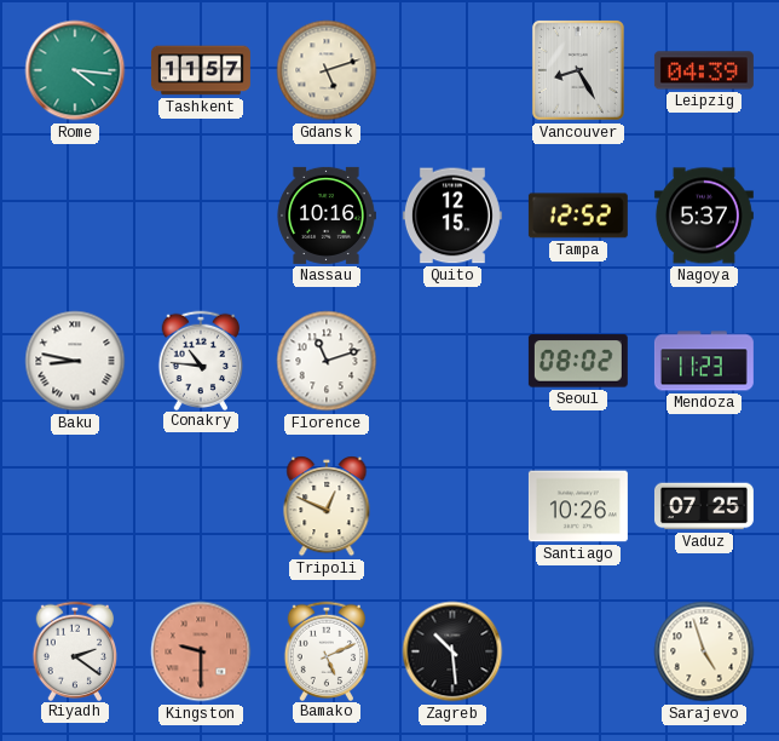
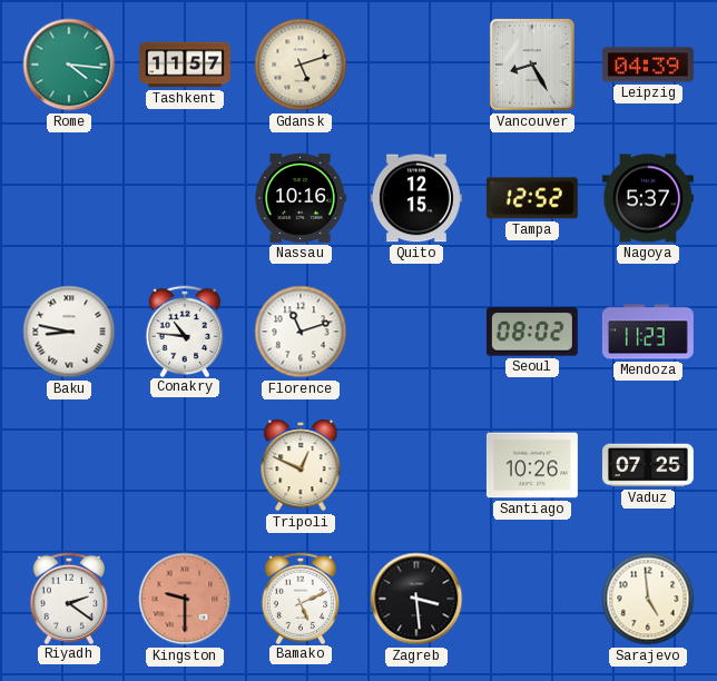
Zagreb: 10:29 -> 3:29 (416, 599)
Sarajevo: 4:57 -> 4:59 (648, 599)
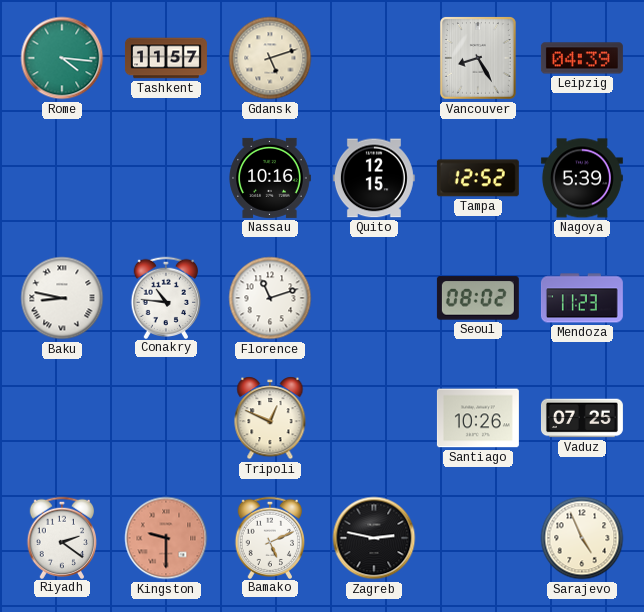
Nagoya: 5:37 -> 5:39 (582, 178)
Zagreb: 3:29 -> 2:47 (374, 538)
Sarajevo: 4:59 -> 4:56 (582, 538)
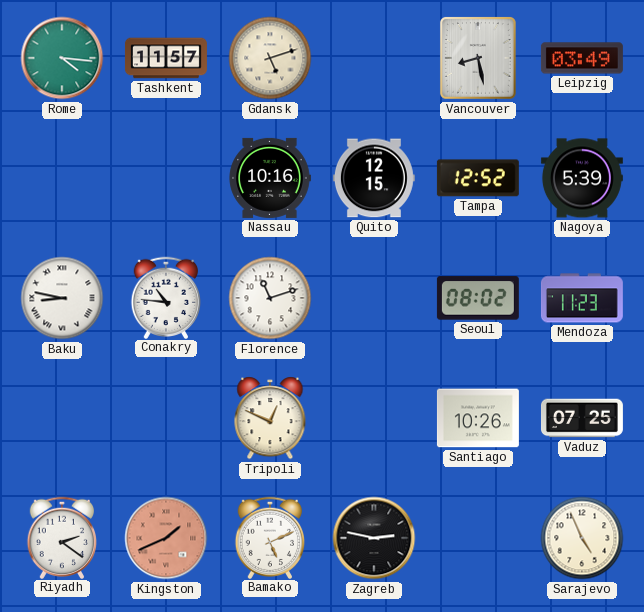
Vancouver: 8:25 -> 8:28 (478, 58)
Leipzig: 04:39 -> 03:49 (582, 58)
Kingston: 9:30 -> 1:41 (166, 538)
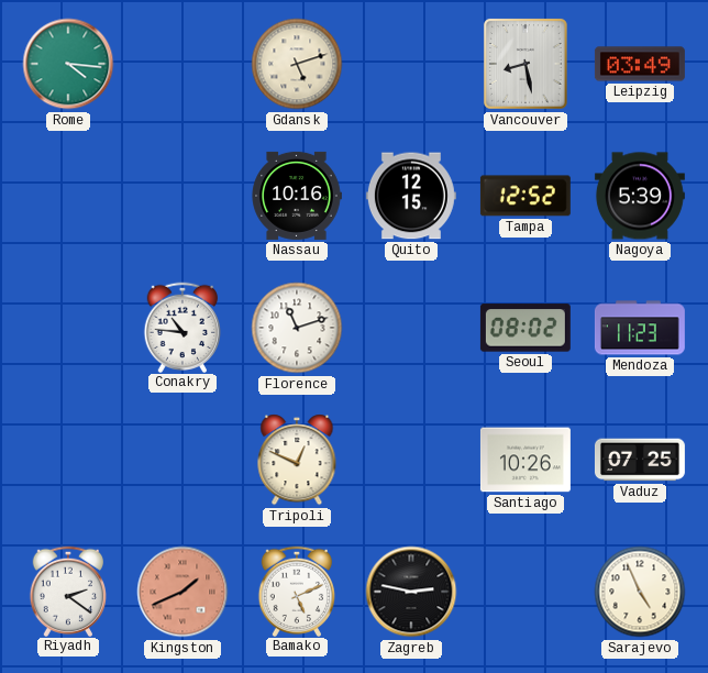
Tashkent: 11:57 -> none (166, 58)
Baku: 8:47 -> none (62, 298)
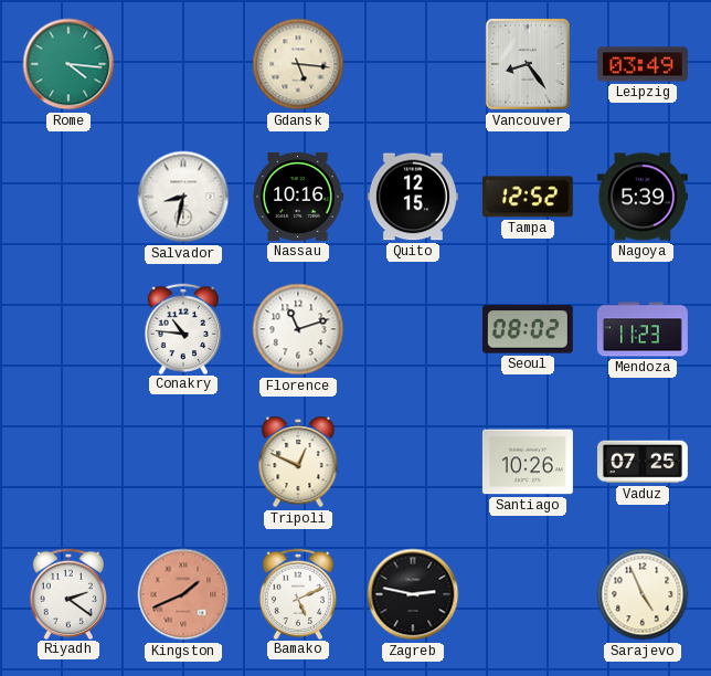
Gdansk: 5:12 -> 5:16 (298, 64)
Vancouver: 8:28 -> 8:24 (528, 64)
Salvador: none -> 8:32 (183, 197)
